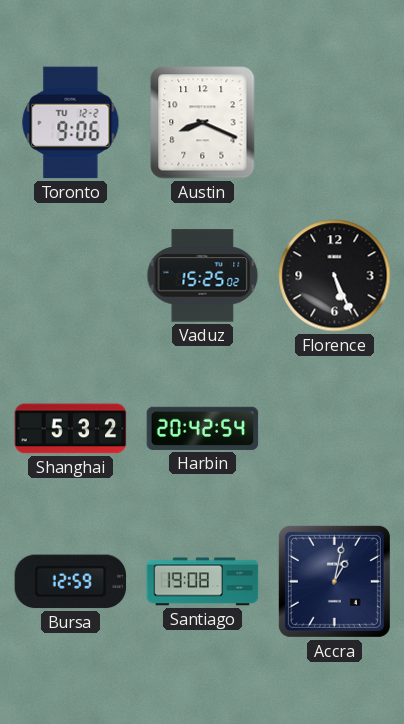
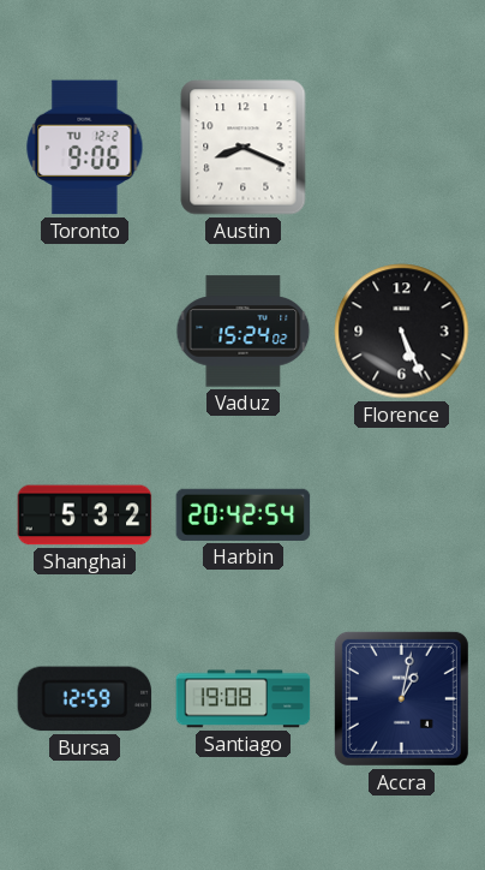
Vaduz: 15:25 -> 15:24 (244, 332)
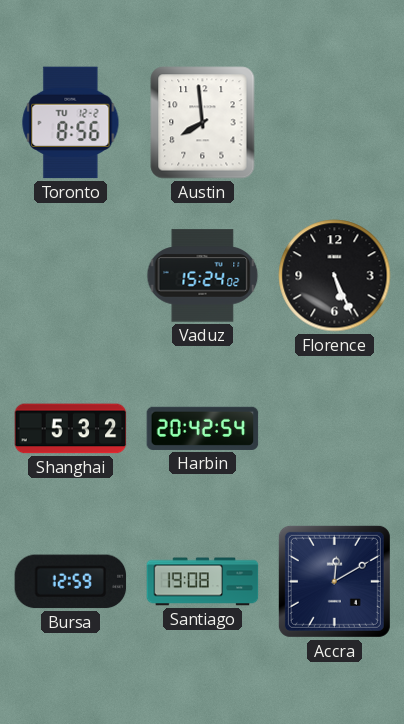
Toronto: 9:06 -> 8:56 (71, 123)
Austin: 8:19 -> 7:59 (203, 123)
Accra: 1:02 -> 12:10 (334, 581)
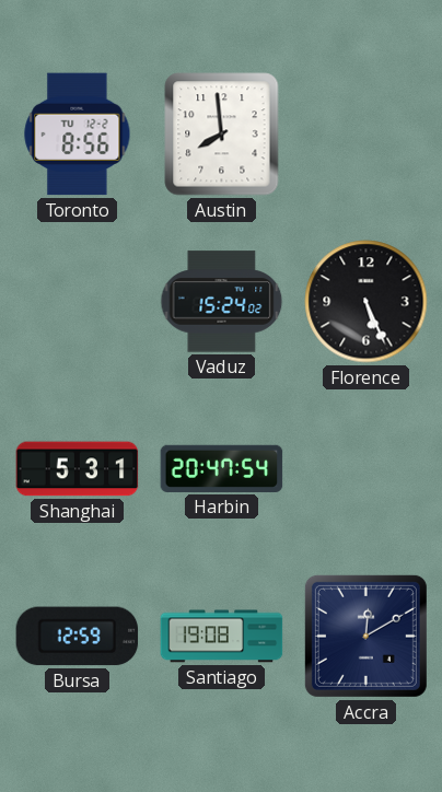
Shanghai: 5:32 -> 5:31 (78, 469)
Harbin: 20:42 -> 20:47 (222, 468)
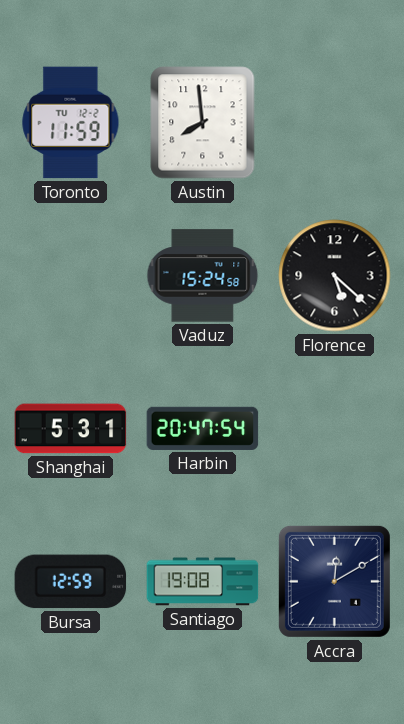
Toronto: 8:56 -> 11:59 (71, 123)
Vaduz: 15:24:02 -> 15:24:58 (203, 276)
Florence: 5:26 -> 5:22 (335, 276)
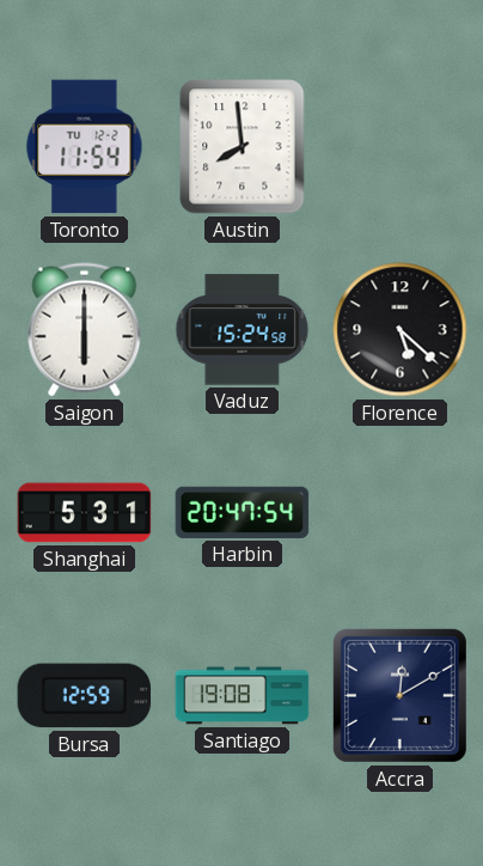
Toronto: 11:59 -> 11:54 (85, 147)
Saigon: none -> 6:00 (85, 330)
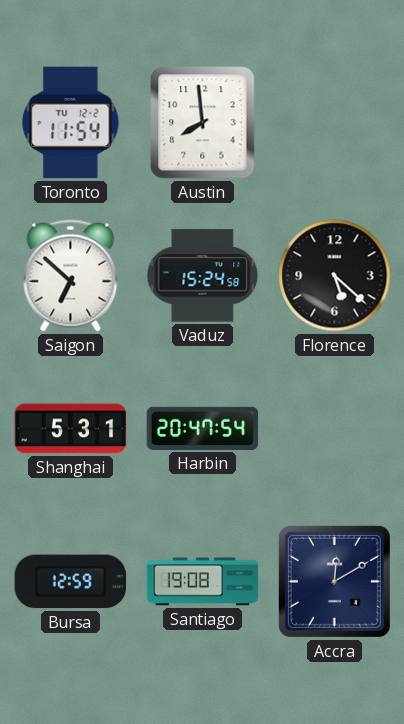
Saigon: 6:00 -> 6:52 (71, 276)
